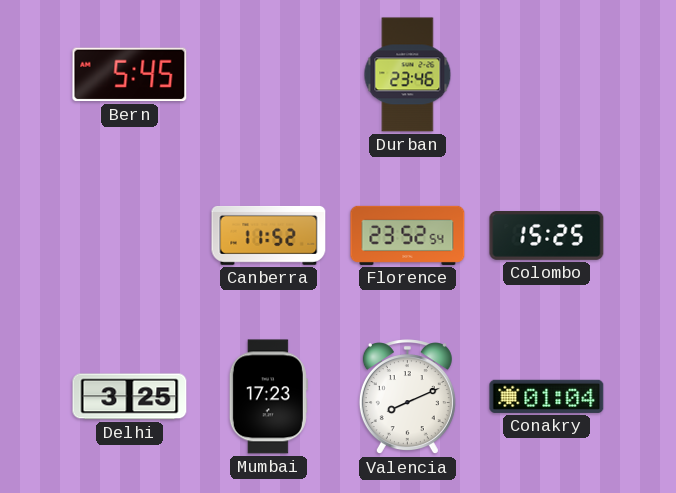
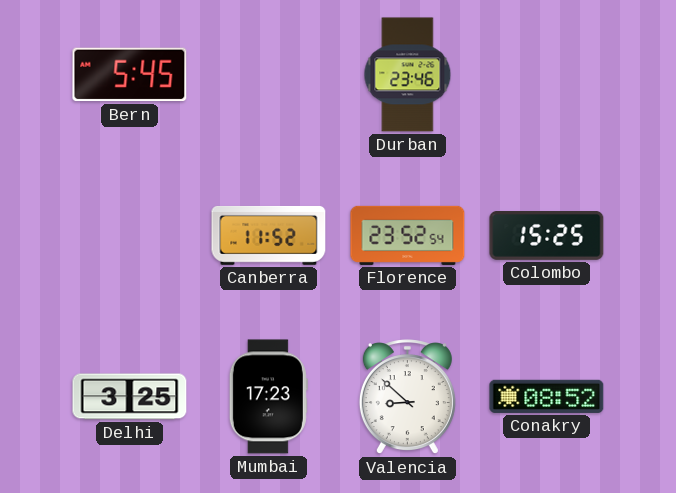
Valencia: 8:11 -> 8:52 (407, 397)
Conakry: 01:04 -> 08:52 (547, 396)
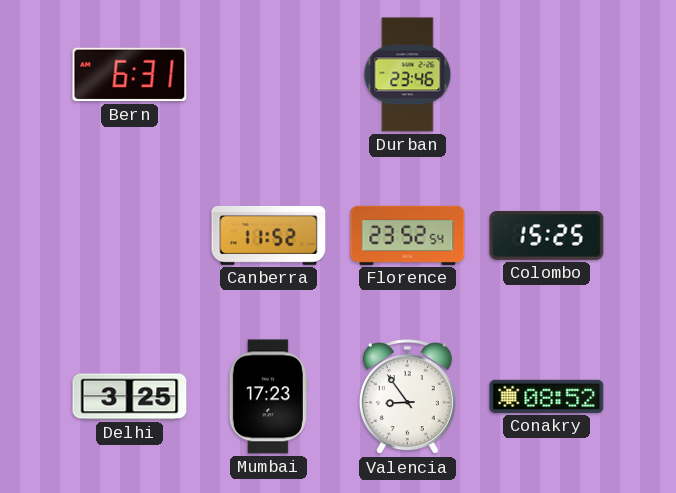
Bern: 5:45 -> 6:31 (130, 75)
Valencia: 8:52 -> 8:54 (407, 397)
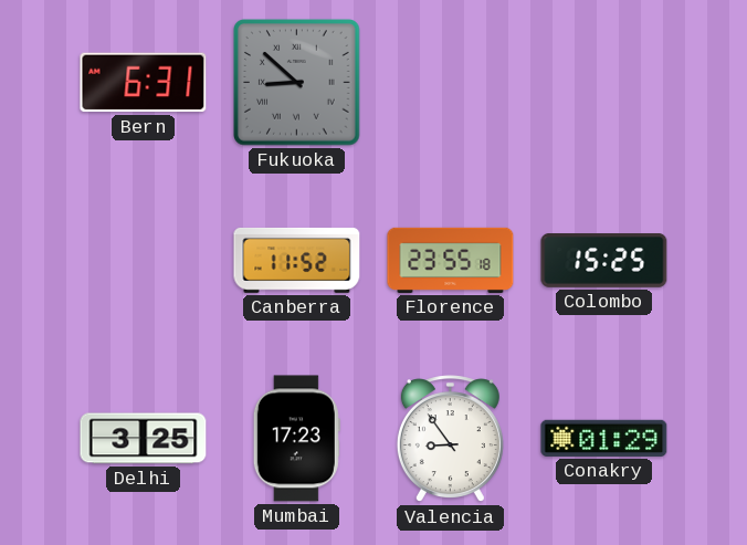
Fukuoka: none -> 8:52 (297, 83)
Durban: 23:46 -> none (408, 75)
Florence: 23:52 -> 23:55 (451, 260)
Conakry: 08:52 -> 01:29 (604, 438)
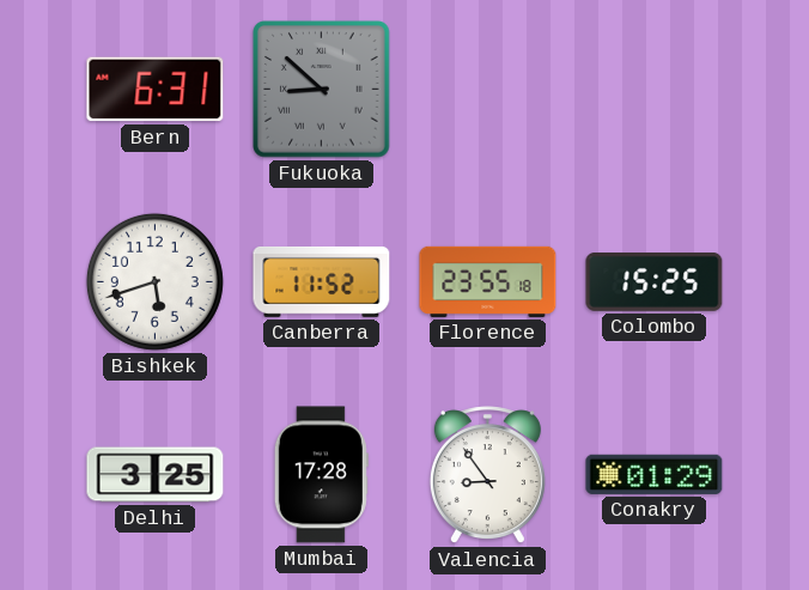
Bishkek: none -> 5:42 (154, 281)
Mumbai: 17:23 -> 17:28 (321, 475)
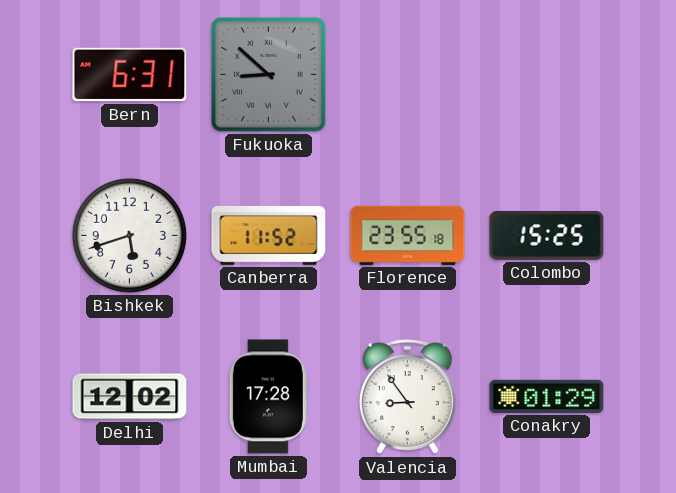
Delhi: 3:25 -> 12:02 (130, 397)
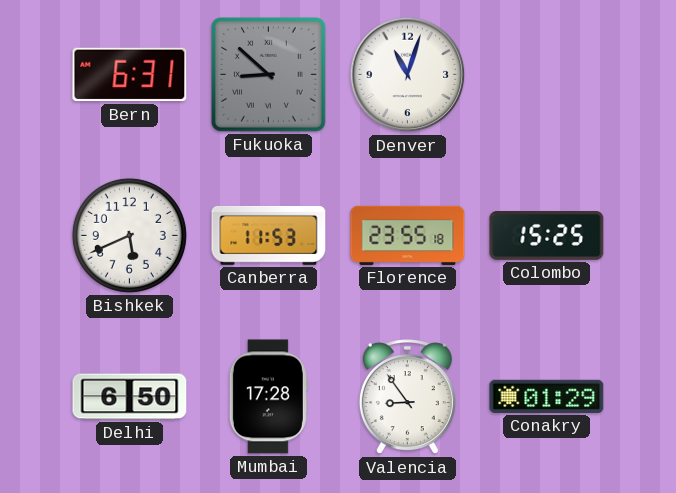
Denver: none -> 11:03 (408, 75)
Bishkek: 5:42 -> 5:41 (129, 235)
Canberra: 11:52 -> 11:53 (269, 235)
Delhi: 12:02 -> 6:50 (130, 397)
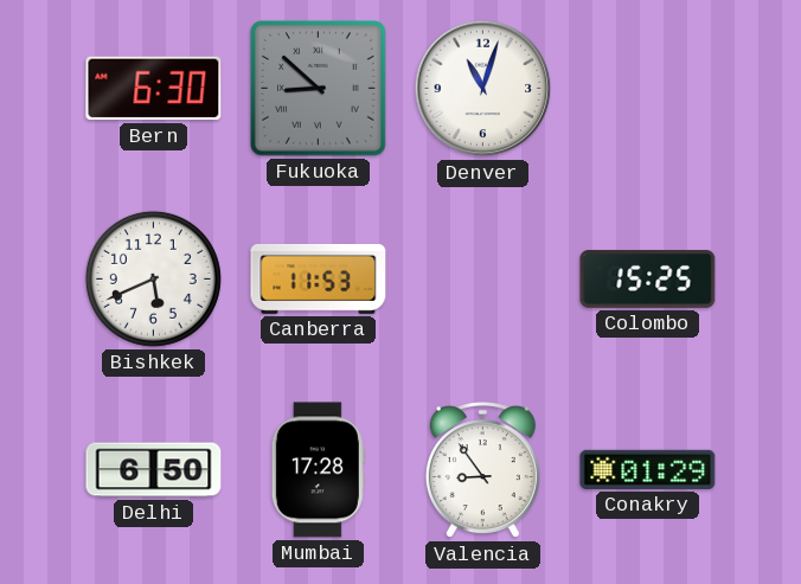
Bern: 6:31 -> 6:30 (154, 89)
Florence: 23:55 -> none (408, 235)
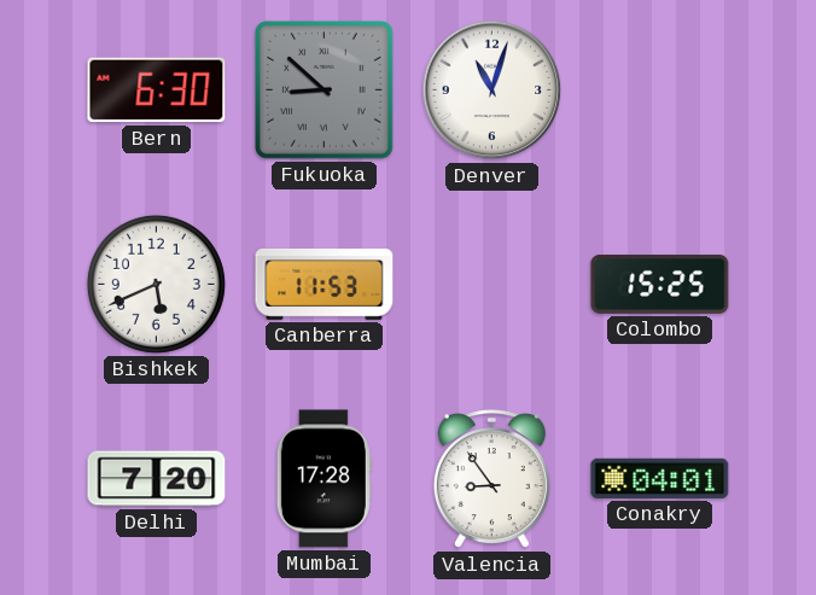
Delhi: 6:50 -> 7:20 (157, 479)
Conakry: 01:29 -> 04:01 (660, 478)
